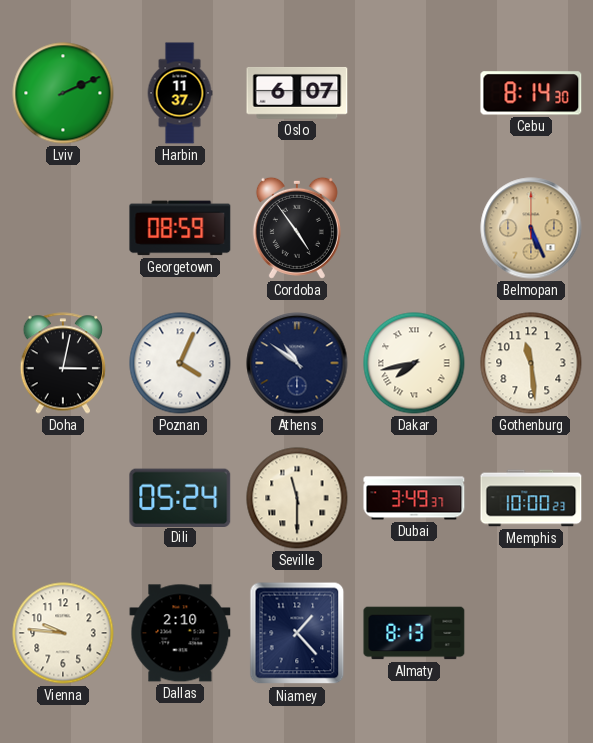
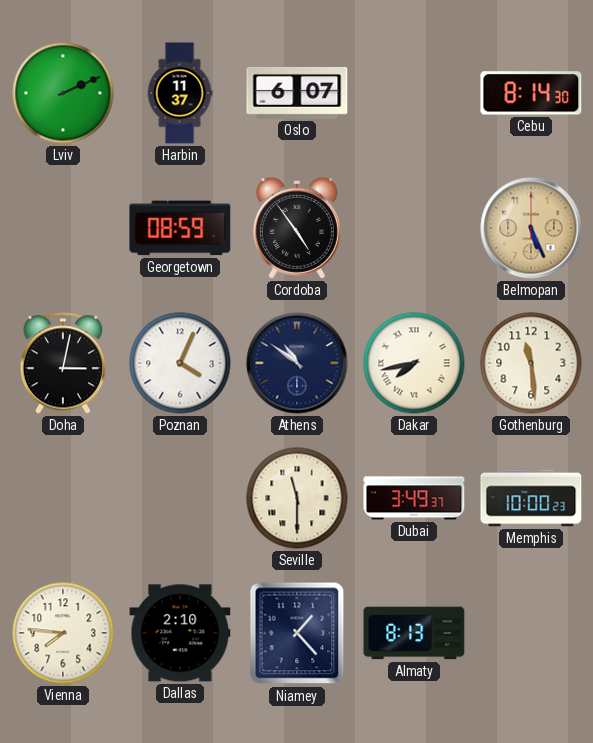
Dili: 05:24 -> none (180, 497)
Vienna: 9:46 -> 7:46 (63, 633)
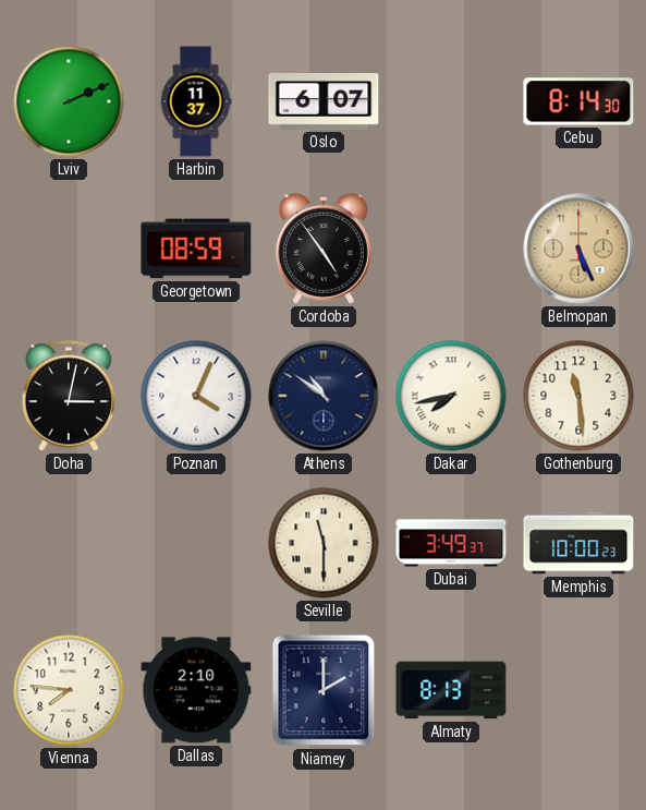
Niamey: 1:23 -> 2:00 (324, 690)
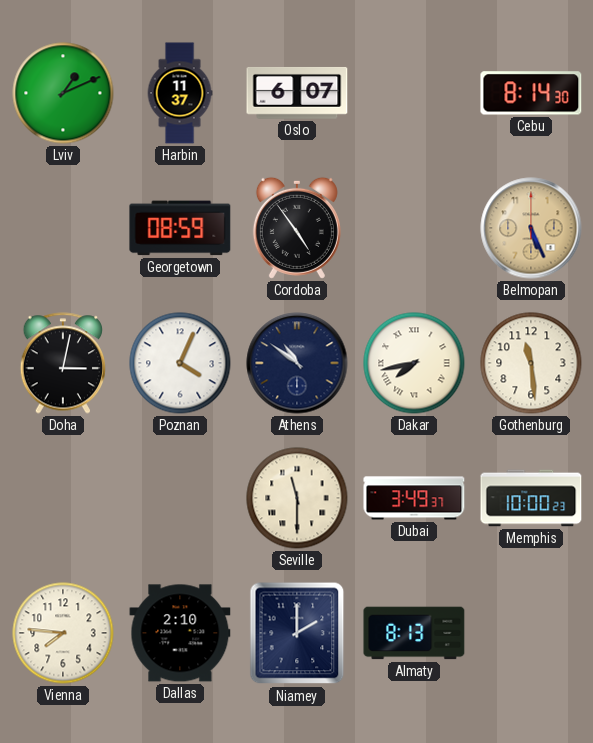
Lviv: 2:11 -> 1:11 (63, 93)
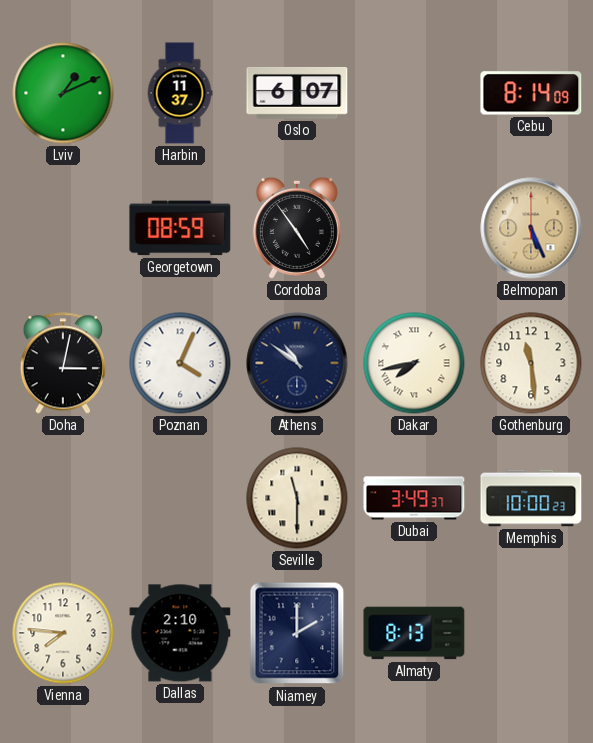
Cebu: 8:14:30 -> 8:14:09 (531, 93)
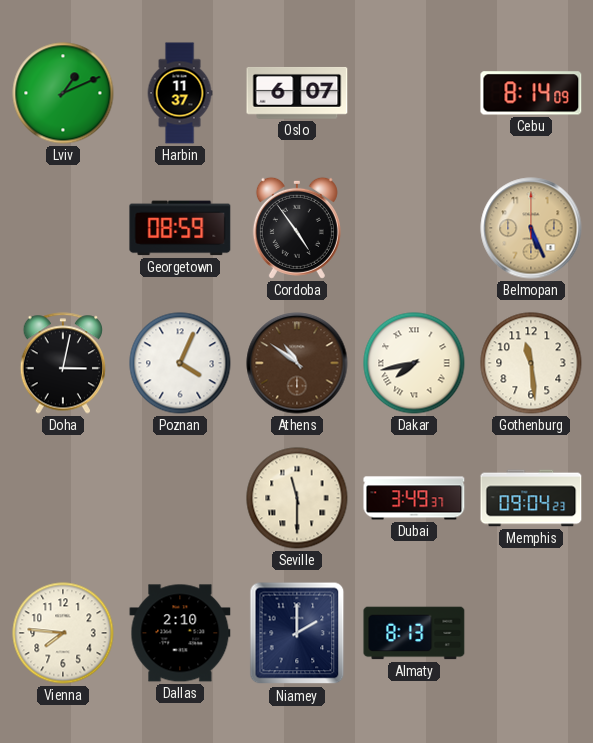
Athens dial: navy -> brown (297, 363)
Memphis: 10:00 -> 09:04 (531, 498)
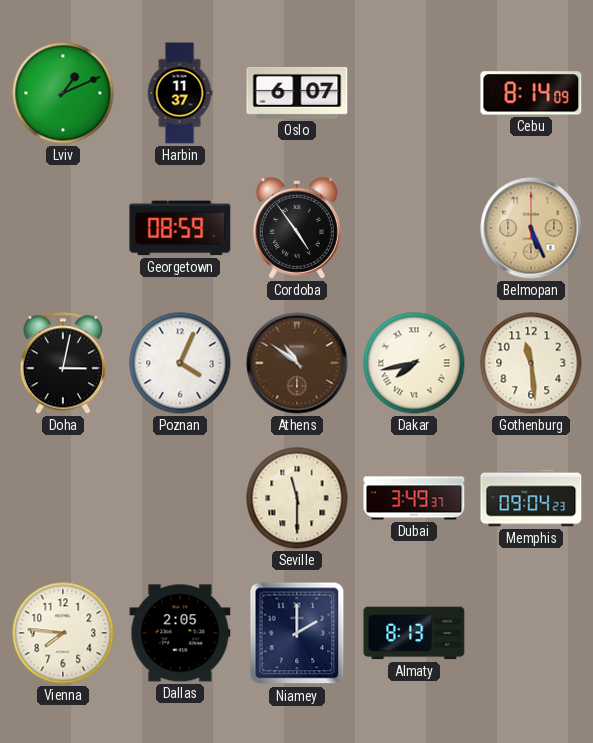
Dallas: 2:10 -> 2:05 (180, 633)
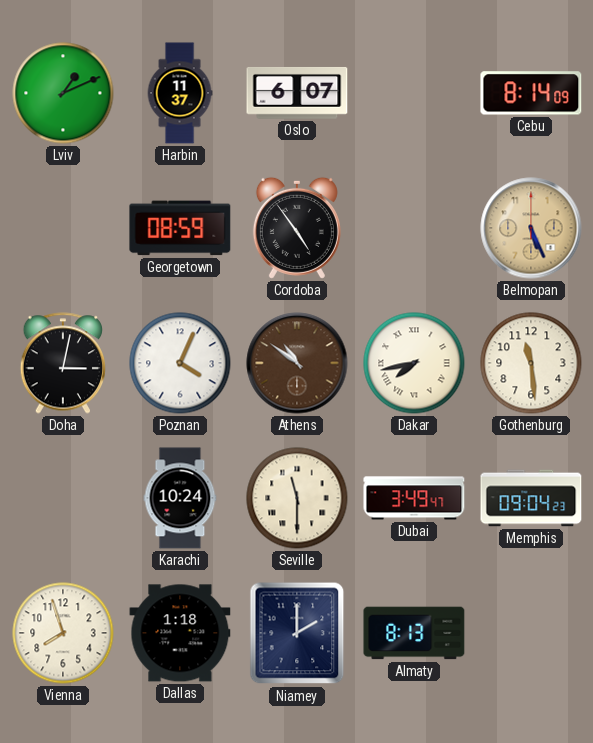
Karachi: none -> 10:24 (180, 498)
Dubai: 3:49:37 -> 3:49:47 (414, 498)
Vienna: 7:46 -> 7:57 (63, 633)
Dallas: 2:05 -> 1:18 (180, 633)
